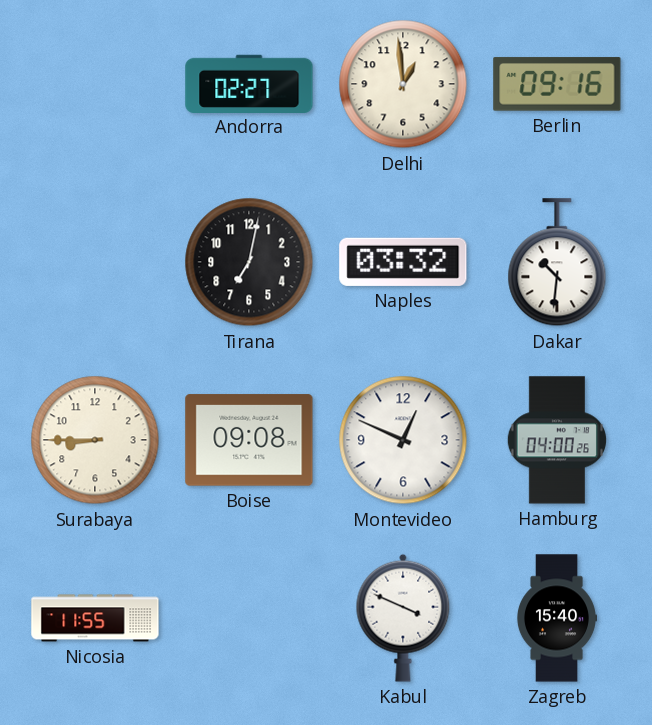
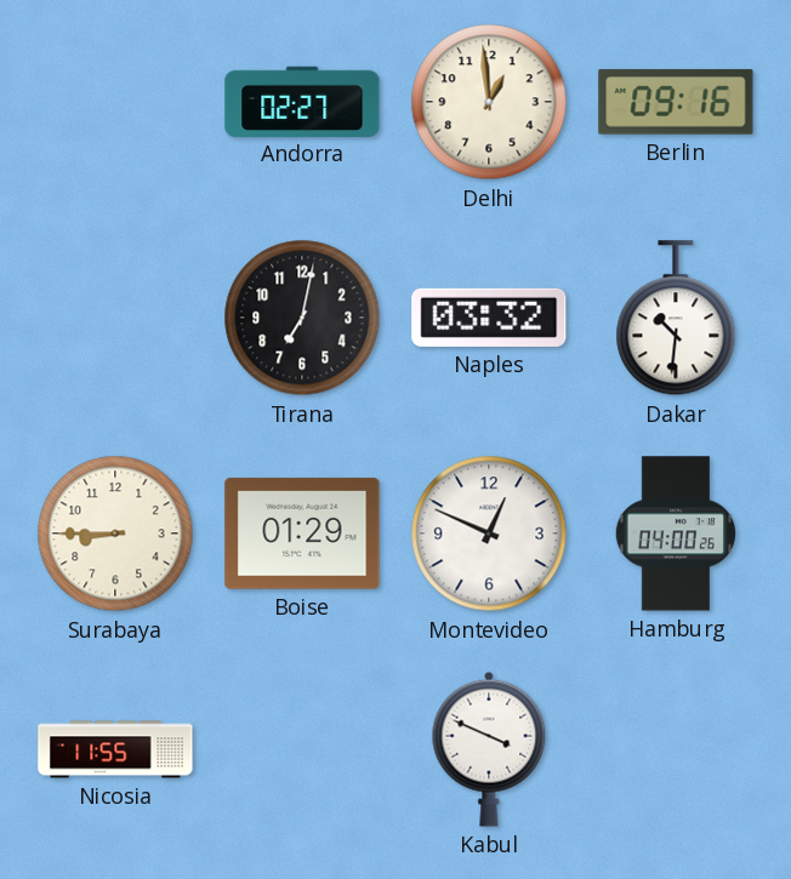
Boise: 09:08 -> 01:29 (302, 533)
Zagreb: 15:40 -> none (556, 618)
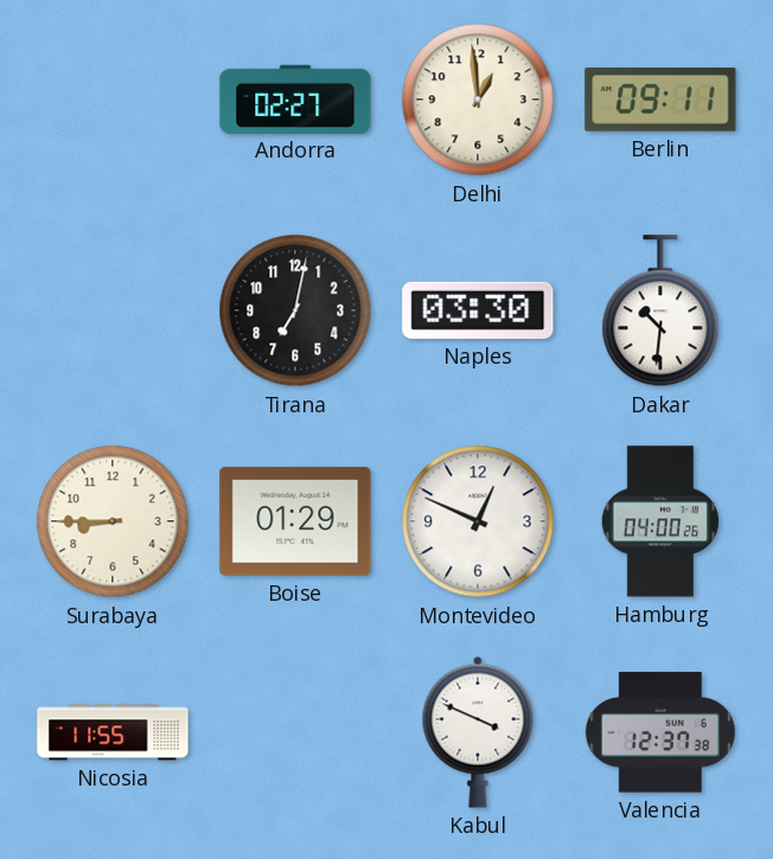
Berlin: 09:16 -> 09:11 (660, 100)
Naples: 03:32 -> 03:30 (478, 310)
Valencia: none -> 12:37 (660, 732)
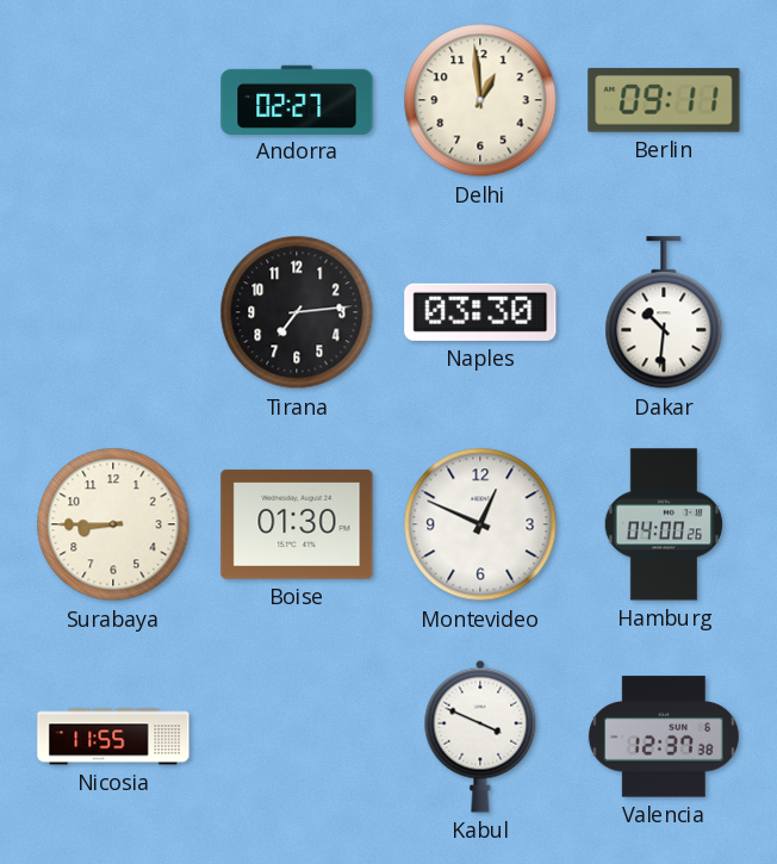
Tirana: 7:02 -> 7:14 (297, 312)
Boise: 01:29 -> 01:30 (297, 524)
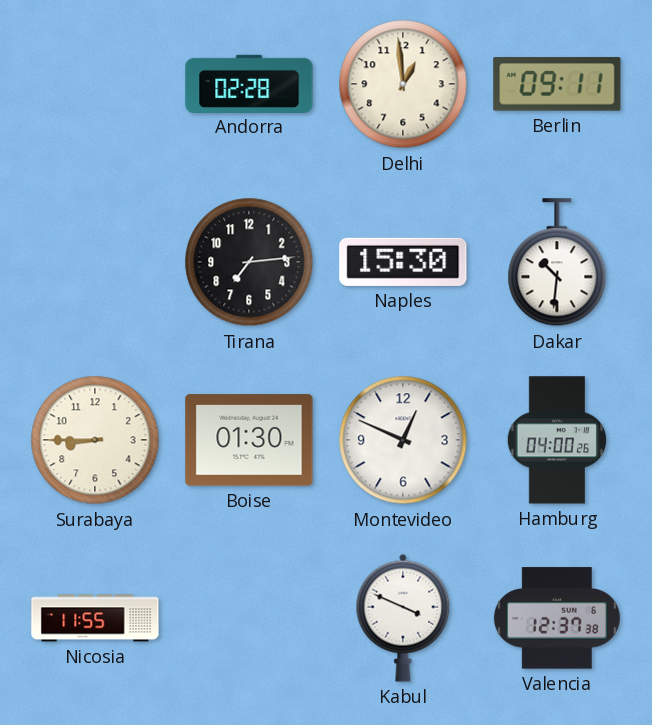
Andorra: 02:27 -> 02:28 (249, 83)
Naples: 03:30 -> 15:30 (403, 262)
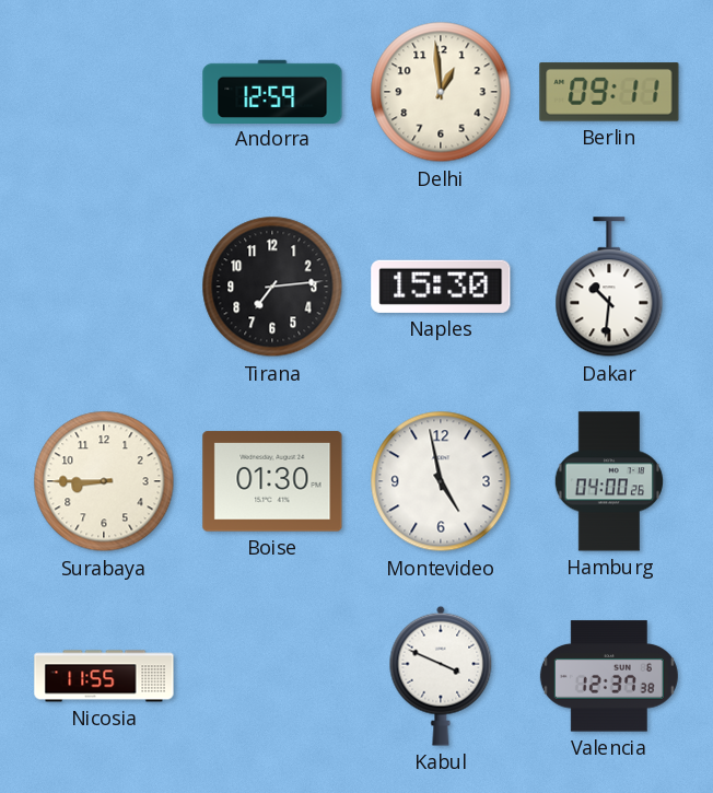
Andorra: 02:28 -> 12:59 (272, 91)
Montevideo: 12:49 -> 4:58 (441, 481)
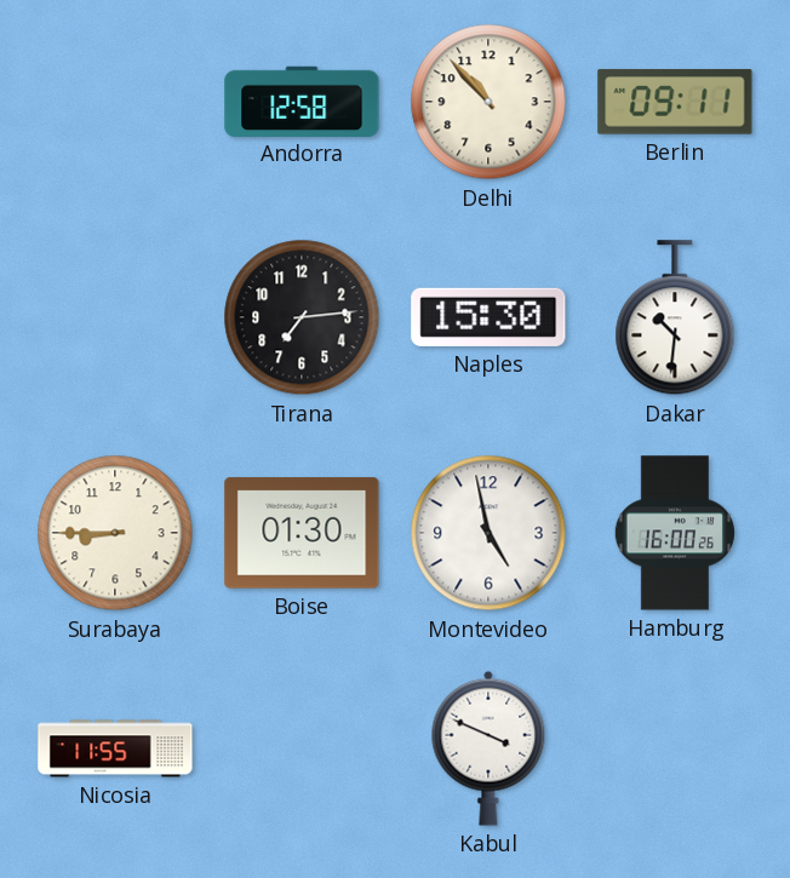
Andorra: 12:59 -> 12:58 (302, 101)
Delhi: 12:59 -> 10:53 (488, 102)
Hamburg: 04:00 -> 16:00 (675, 533)
Valencia: 12:37 -> none (609, 676)
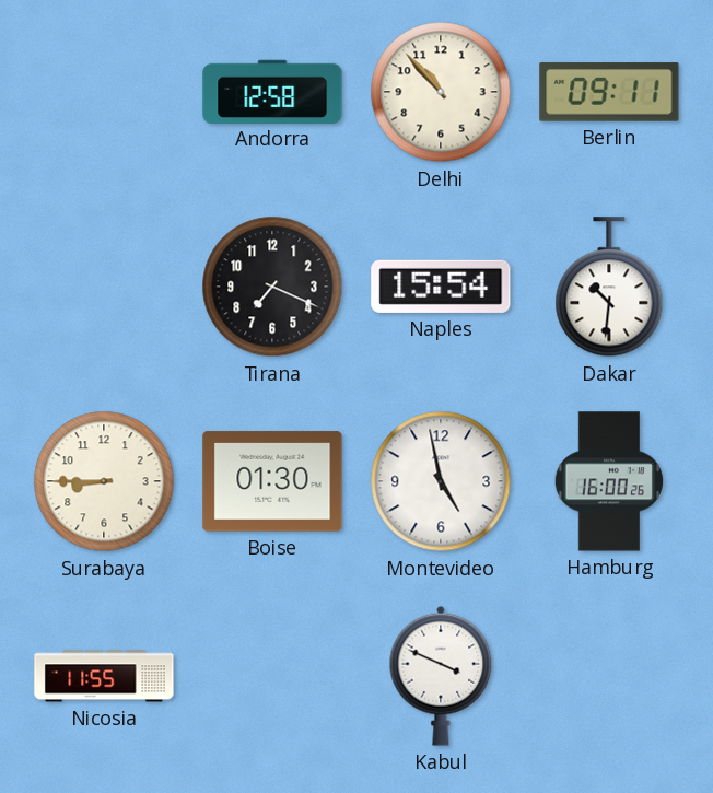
Tirana: 7:14 -> 7:19 (272, 287)
Naples: 15:30 -> 15:54 (441, 287)
